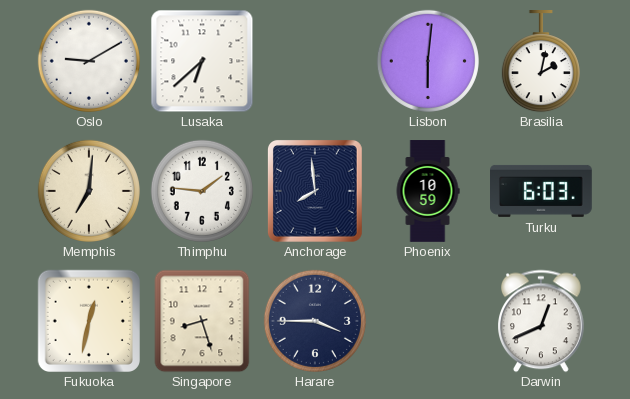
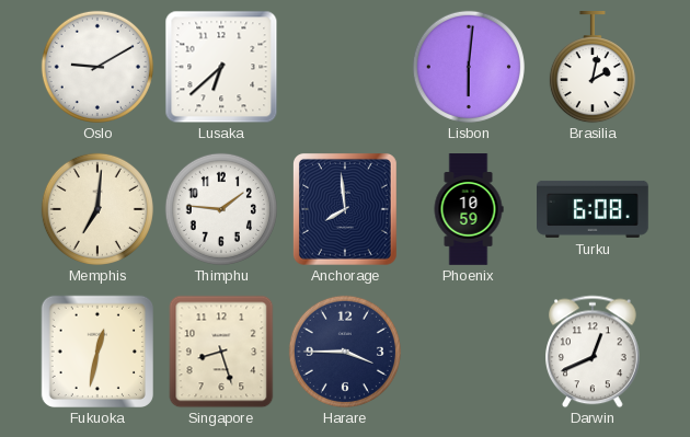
Turku: 6:03 -> 6:08 (594, 209)
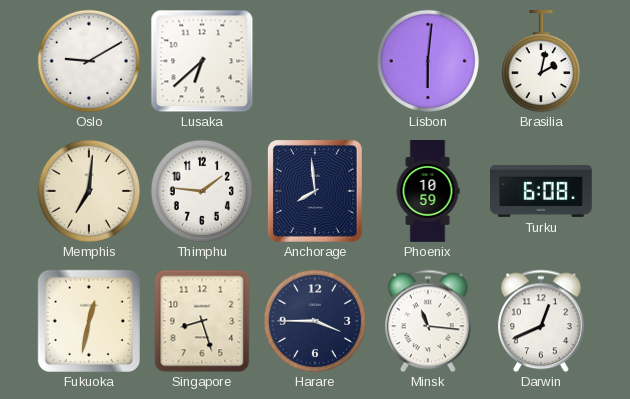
Minsk: none -> 11:16 (429, 321)
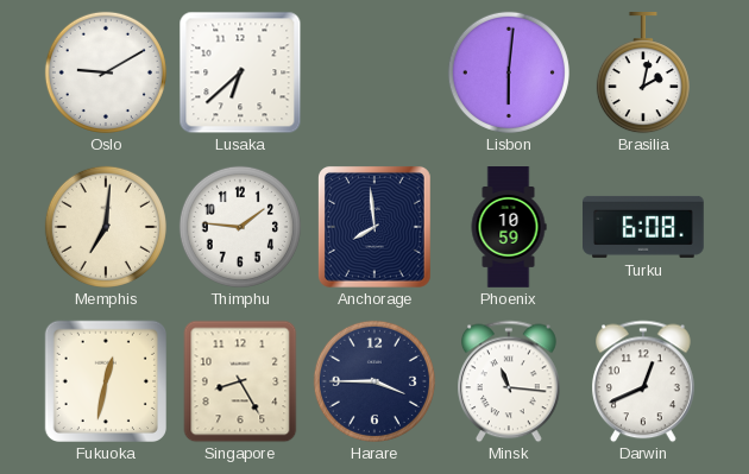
Singapore: 8:27 -> 8:25 (240, 381)
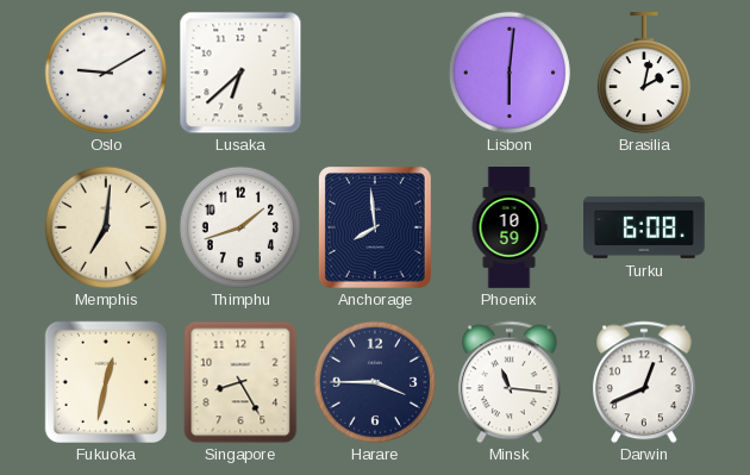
Thimphu: 1:46 -> 1:42 (240, 227)
